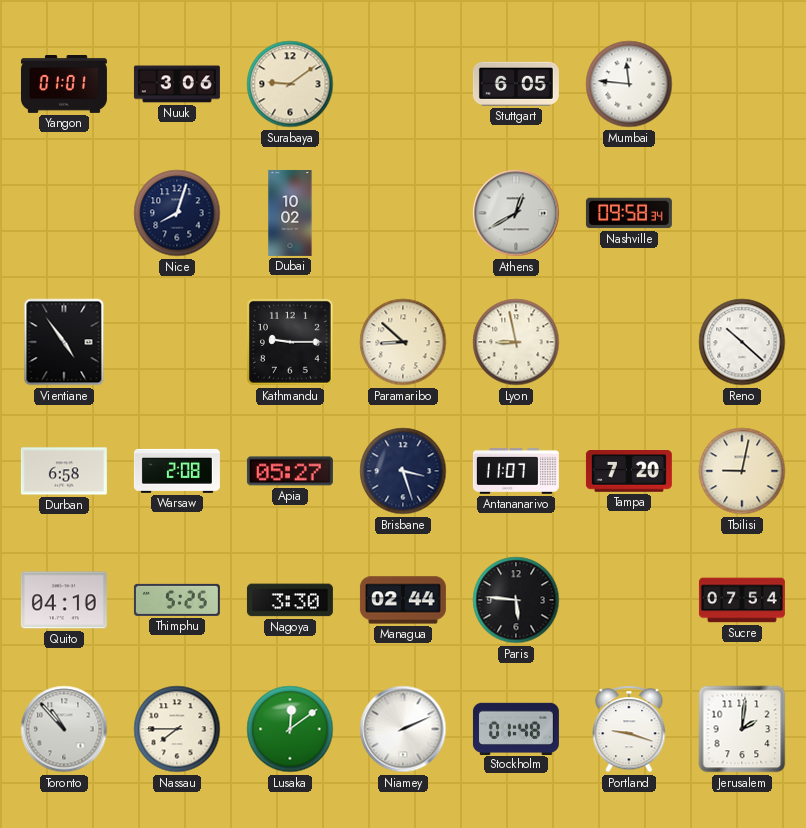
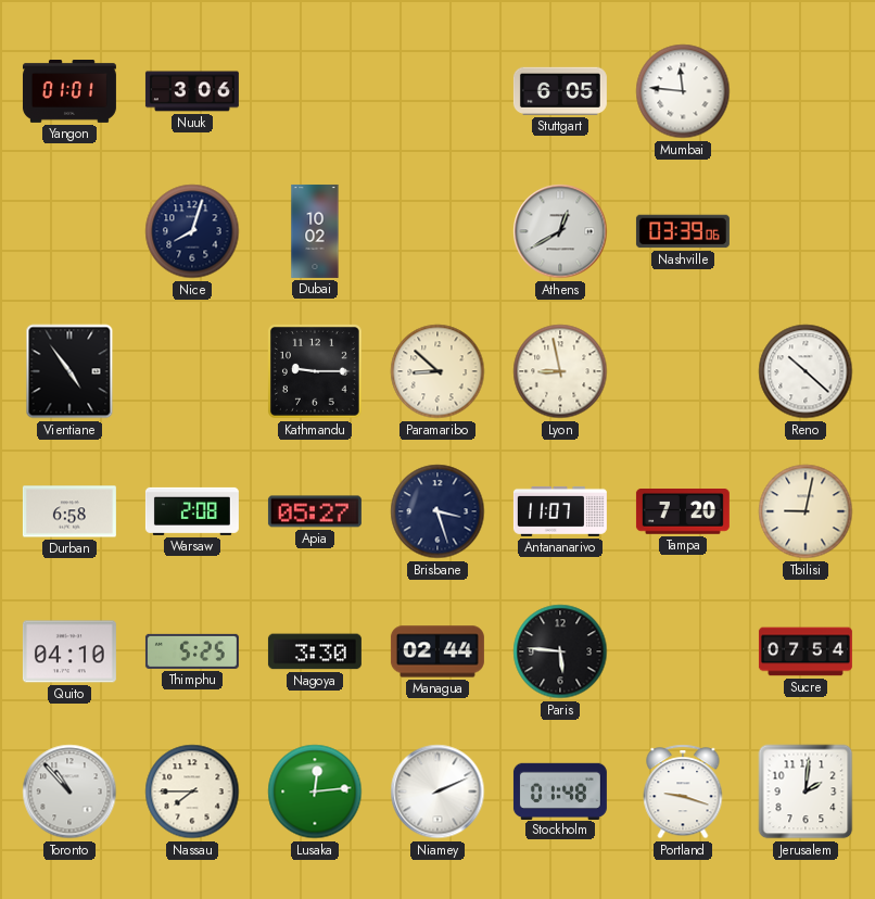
Surabaya: 9:09 -> none (290, 84)
Nashville: 09:58 -> 03:39 (683, 231)
Lusaka: 12:09 -> 12:14 (315, 792)
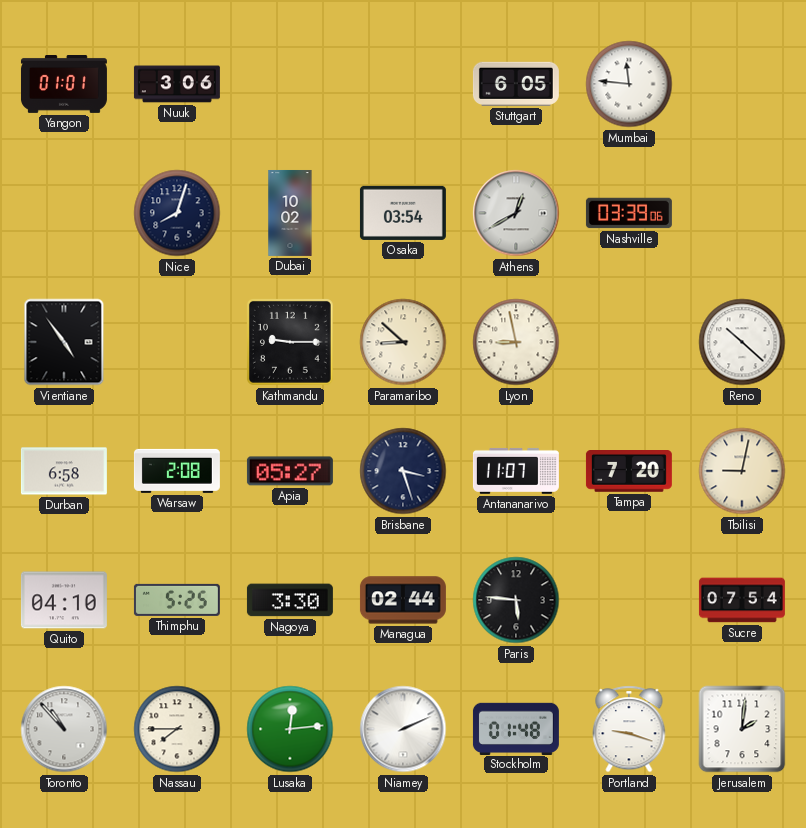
Osaka: none -> 03:54 (403, 213)
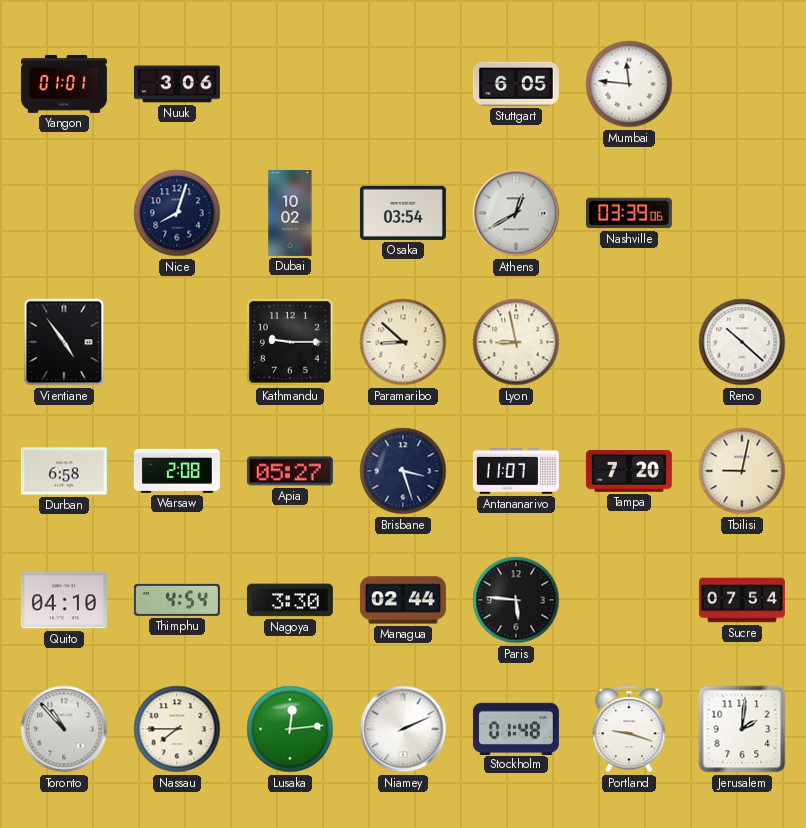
Thimphu: 5:25 -> 4:54 (177, 600)
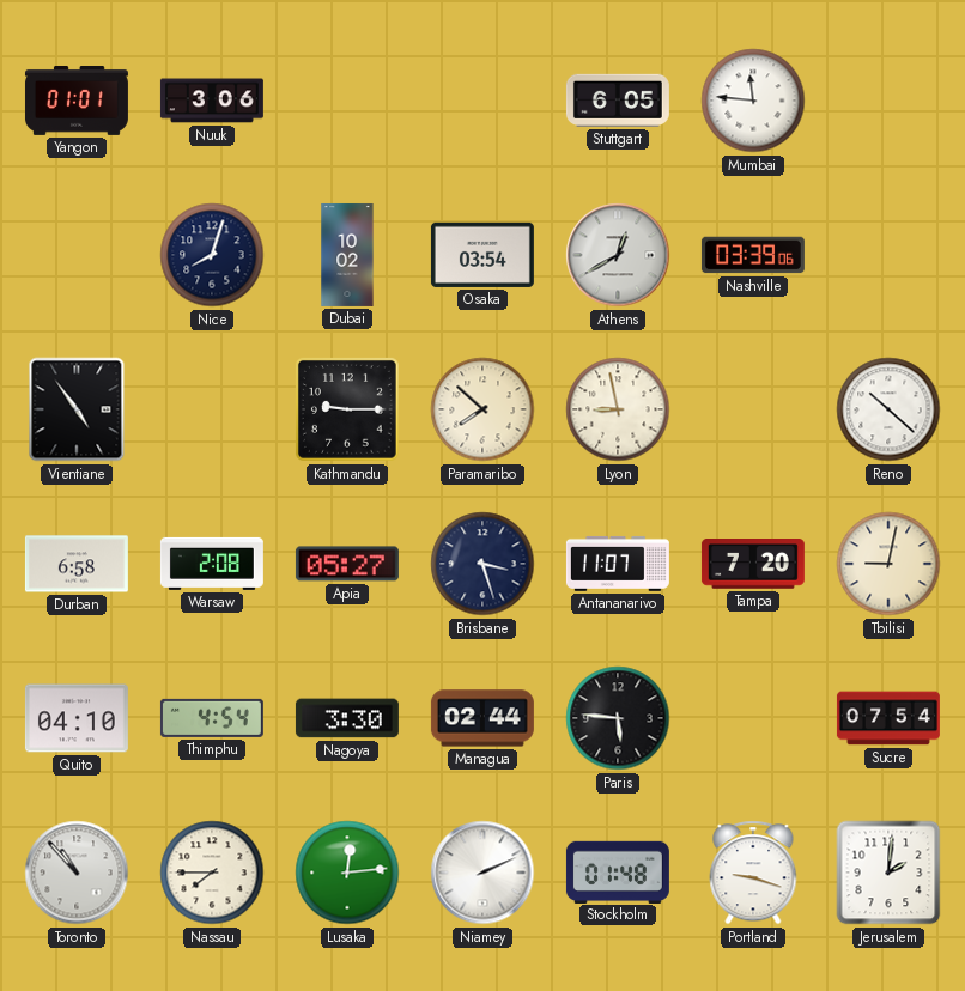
Paramaribo: 8:52 -> 7:52 (482, 409)
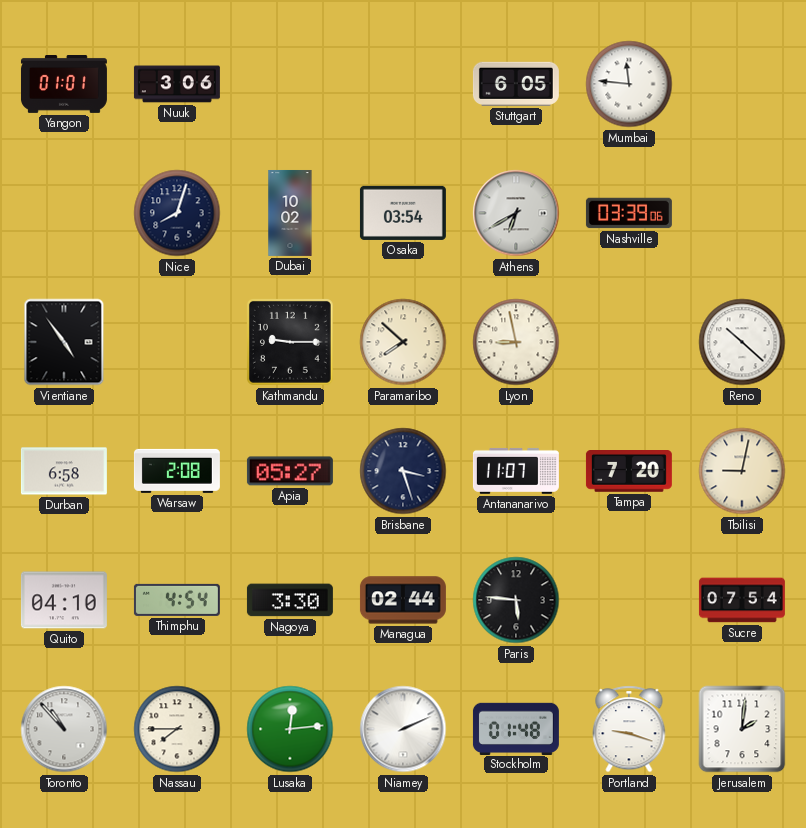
Athens: 12:40 -> 6:40 (516, 213)
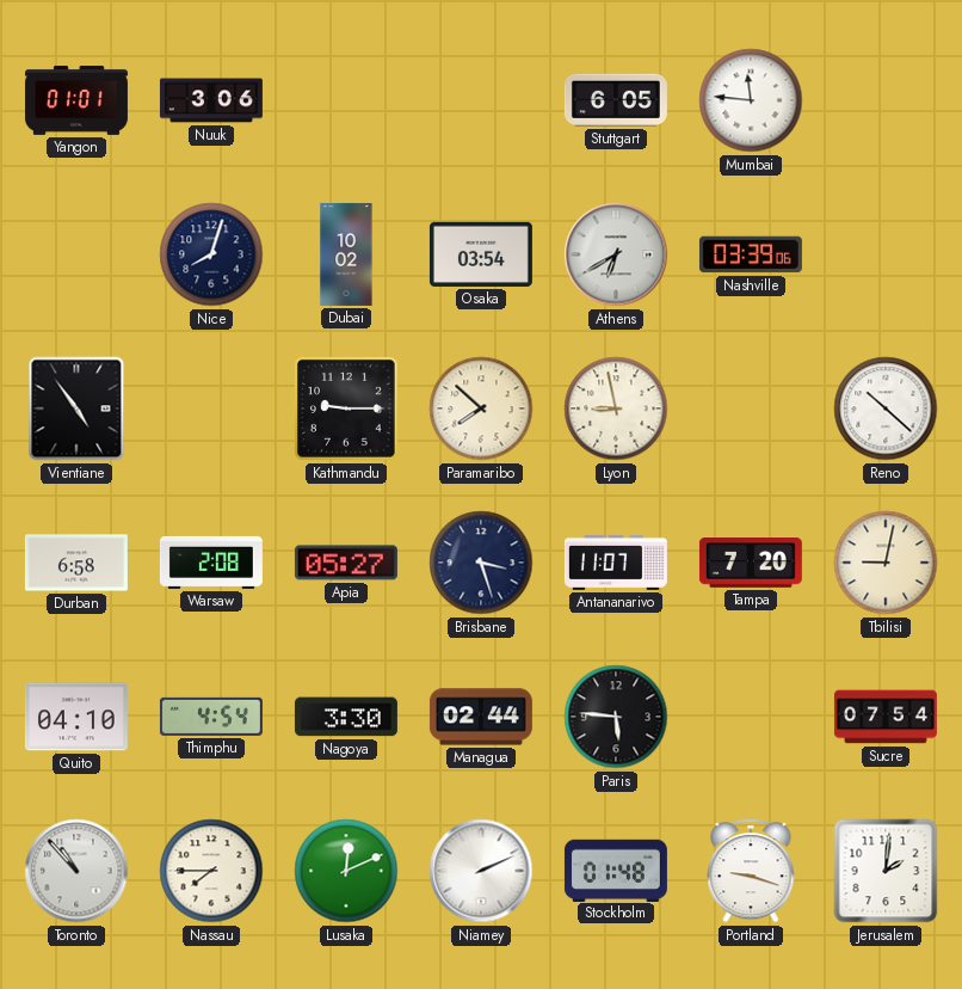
Lusaka: 12:14 -> 12:11 (346, 871)
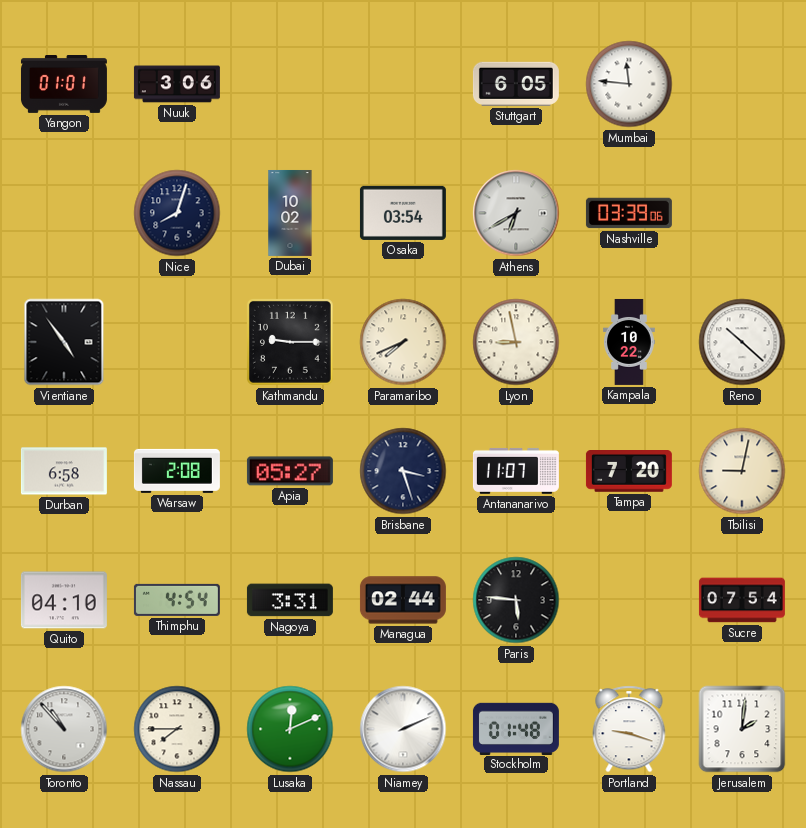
Paramaribo: 7:52 -> 7:41 (403, 342)
Kampala: none -> 10:22 (629, 342)
Nagoya: 3:30 -> 3:31 (290, 600)
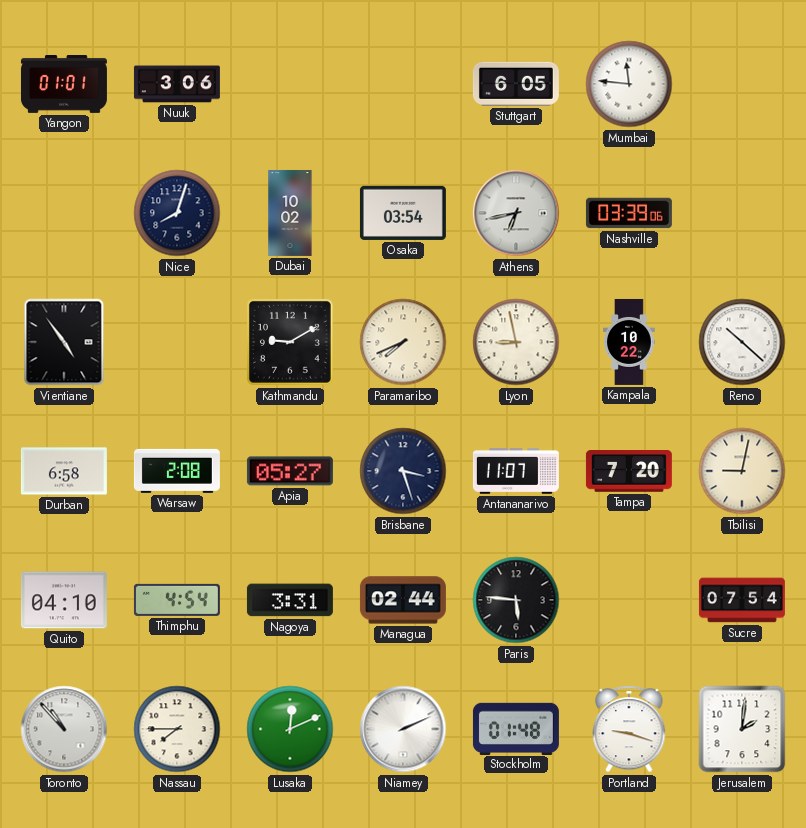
Athens: 6:40 -> 6:43 (516, 213)
Kathmandu: 9:15 -> 9:10 (290, 342)
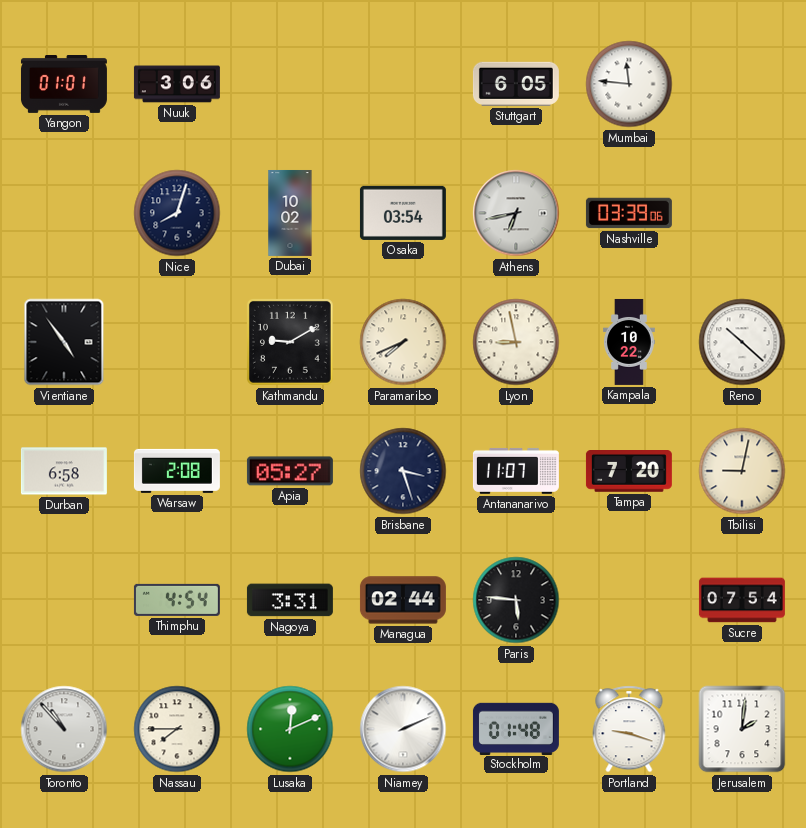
Quito: 04:10 -> none (64, 600)
